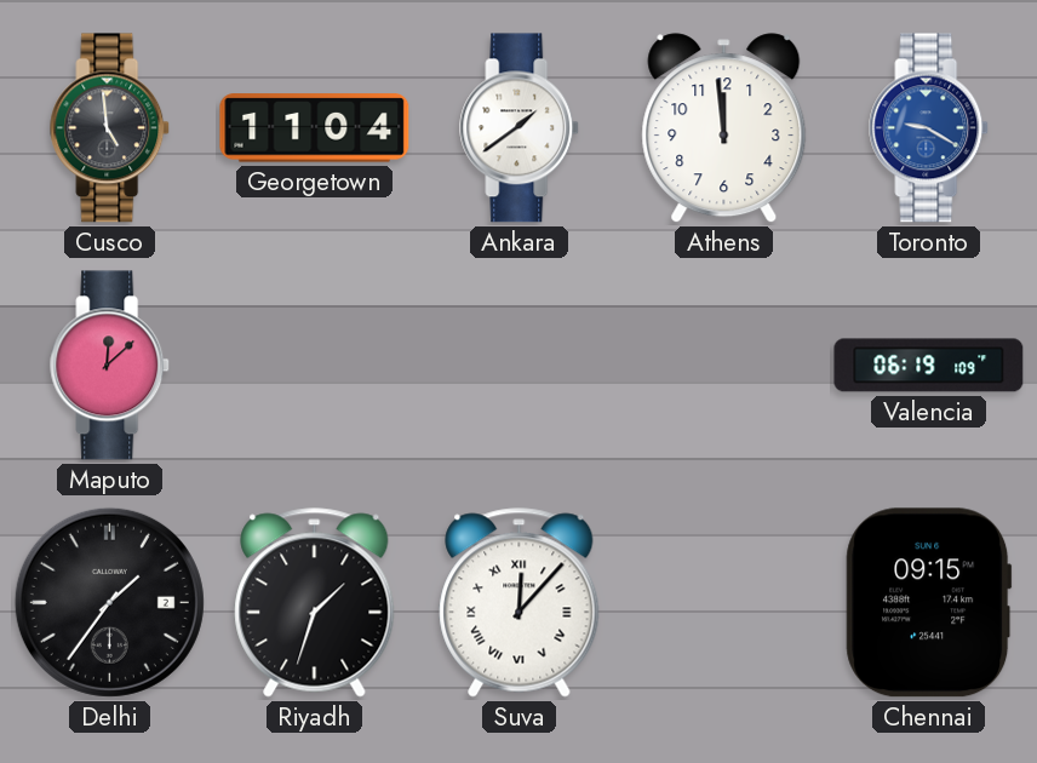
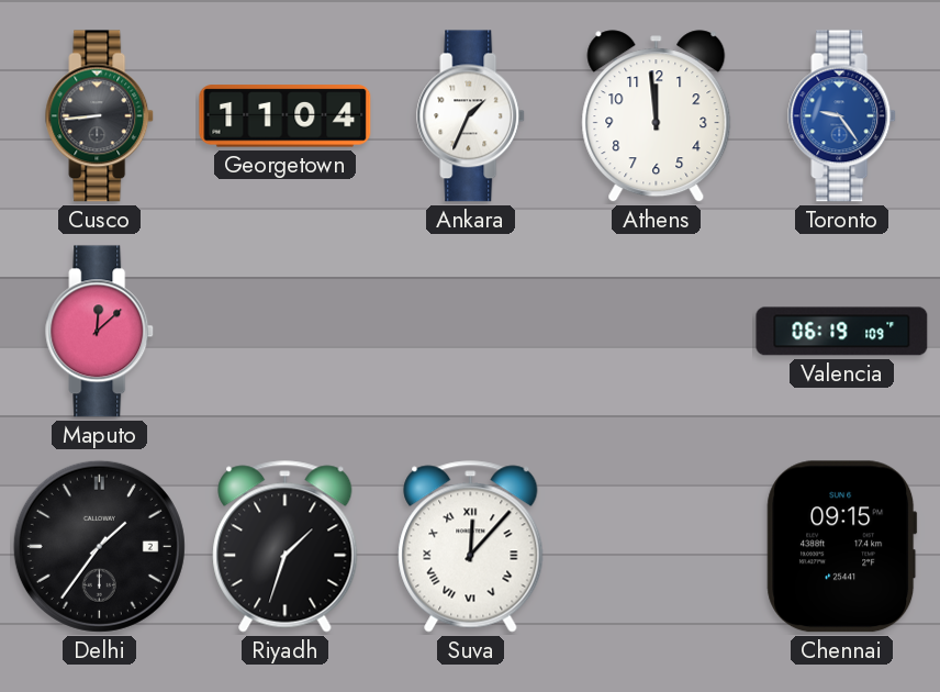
Cusco: 4:59 -> 8:44 (100, 116)
Ankara: 1:39 -> 1:34 (471, 116)
Toronto: 9:20 -> 9:24 (842, 116)
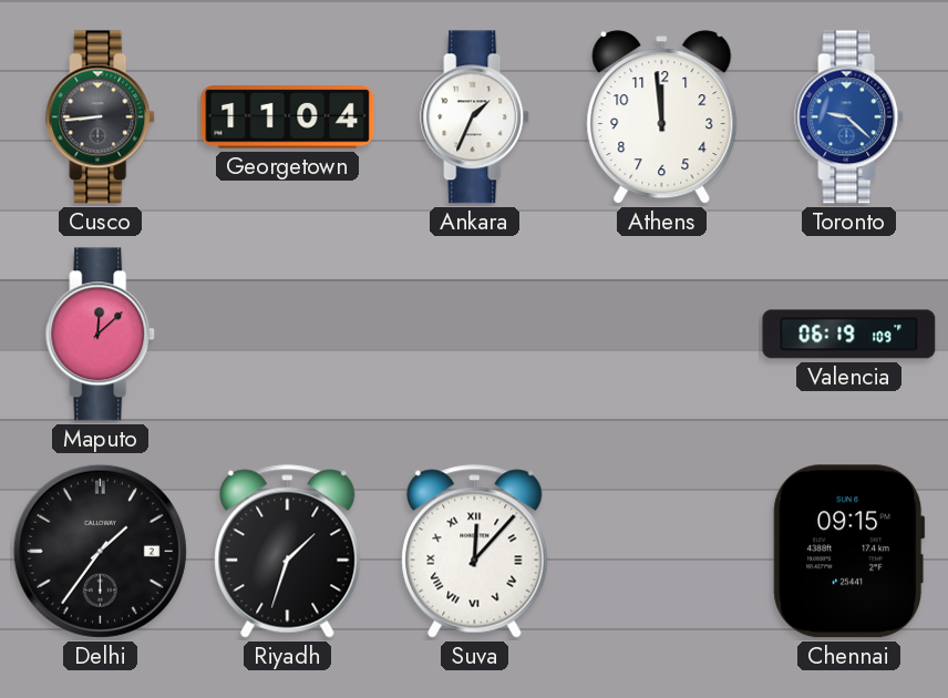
Toronto: 9:24 -> 9:22 (849, 117)
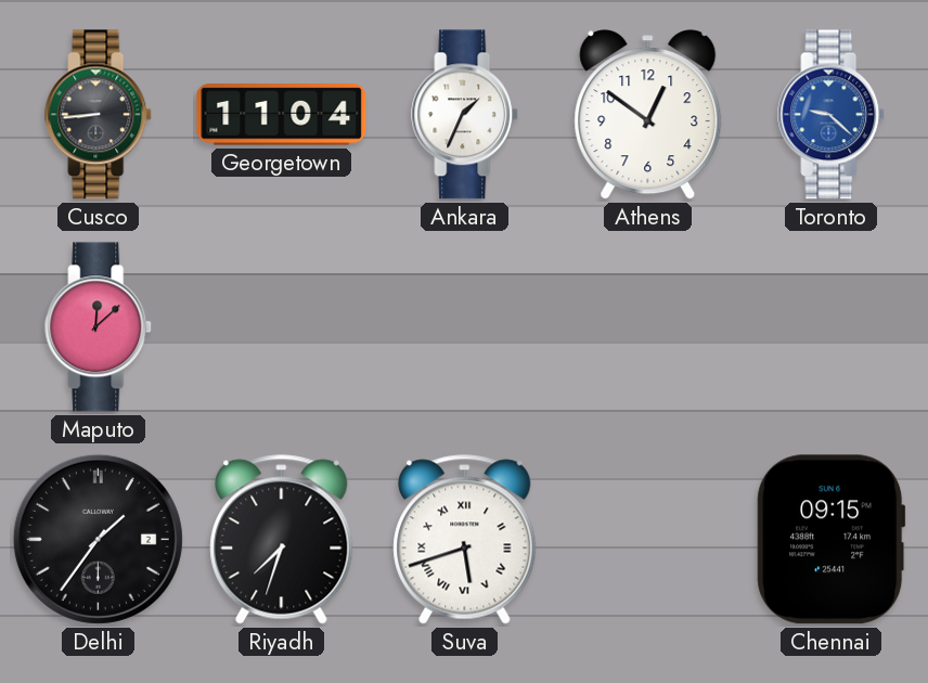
Athens: 11:59 -> 12:51 (648, 115)
Valencia: 06:19 -> none (849, 335)
Riyadh: 1:33 -> 7:33 (282, 540)
Suva: 12:07 -> 5:42 (465, 540)
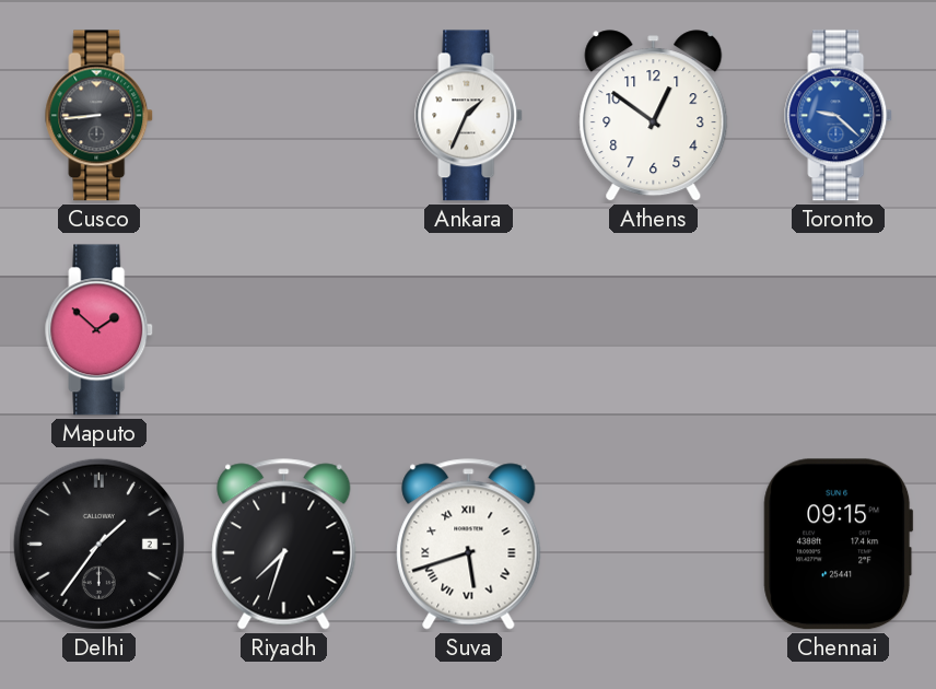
Georgetown: 11:04 -> none (282, 115)
Maputo: 12:08 -> 1:52 (100, 330)
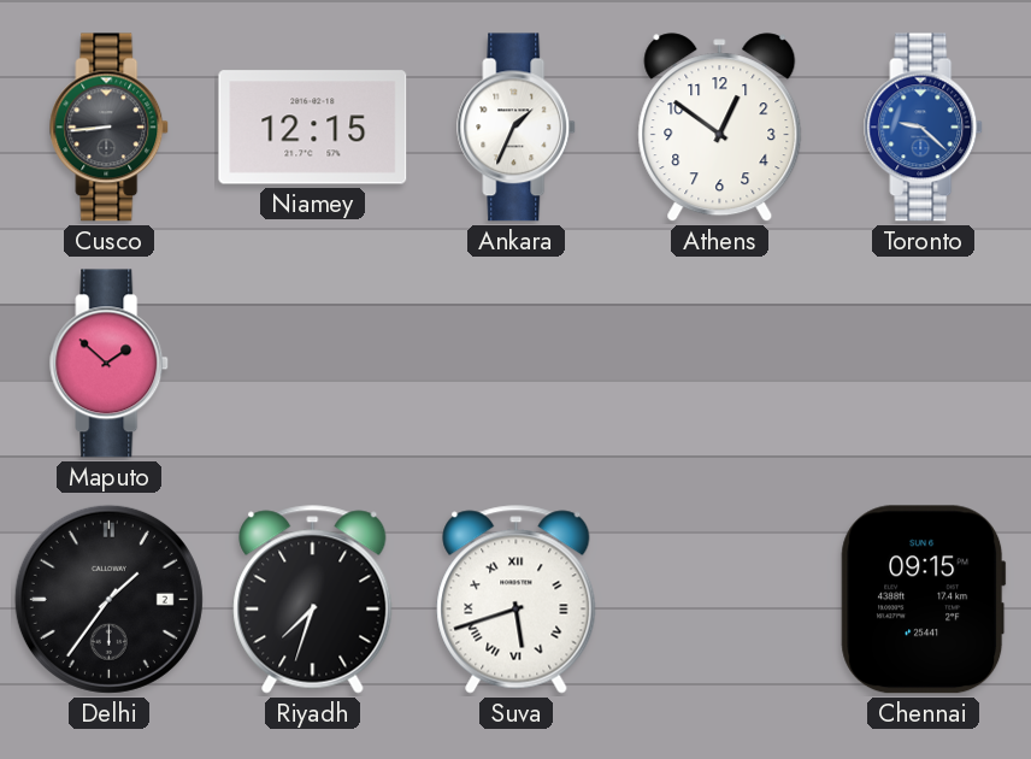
Niamey: none -> 12:15 (313, 128)
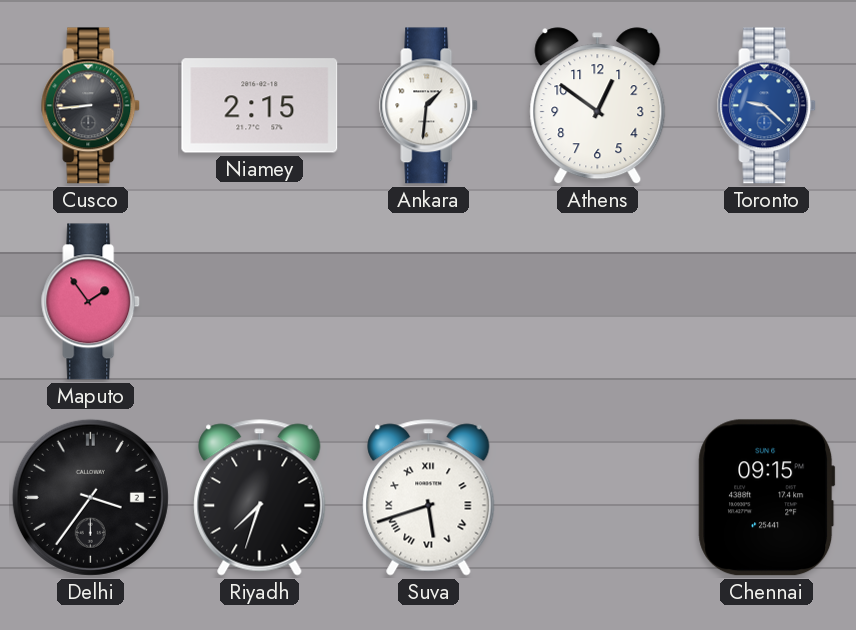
Niamey: 12:15 -> 2:15 (260, 106)
Ankara: 1:34 -> 1:31 (429, 106)
Maputo: 1:52 -> 1:54 (91, 302)
Delhi: 1:36 -> 3:36 (90, 497)
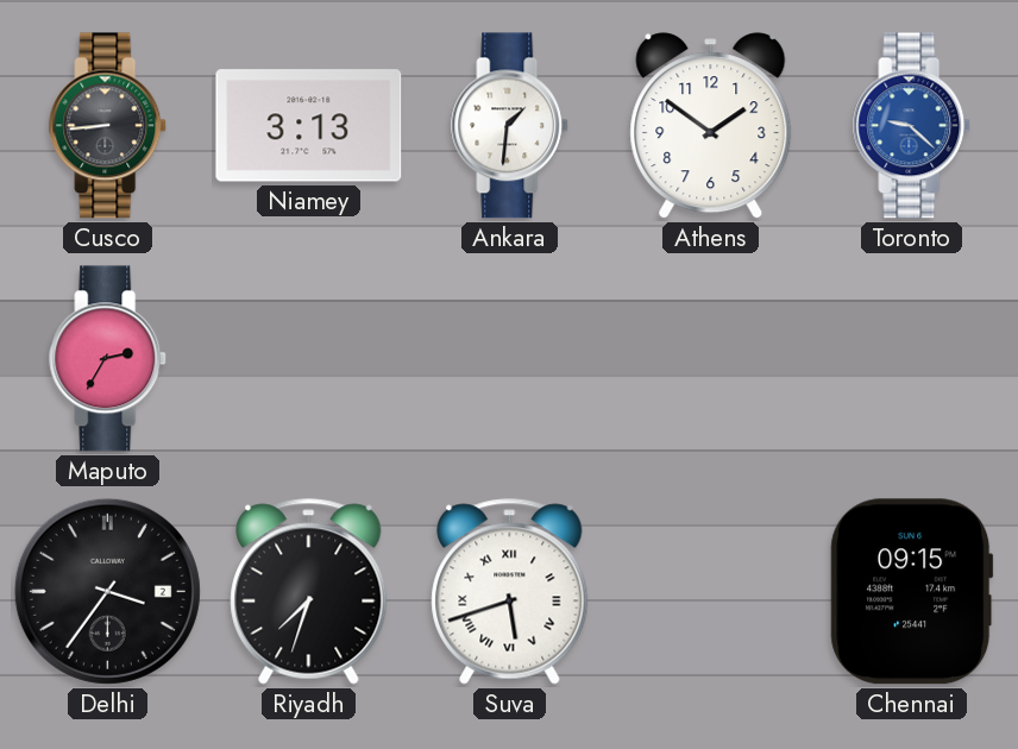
Niamey: 2:15 -> 3:13 (309, 126)
Athens: 12:51 -> 1:51 (711, 126)
Maputo: 1:54 -> 2:35 (108, 359)
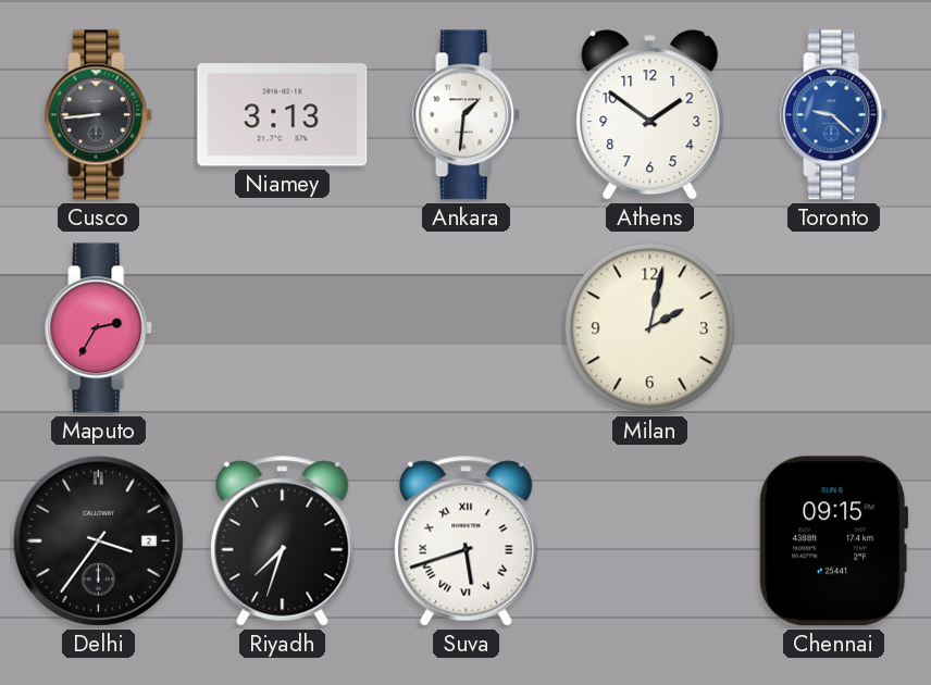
Milan: none -> 2:02 (650, 328)
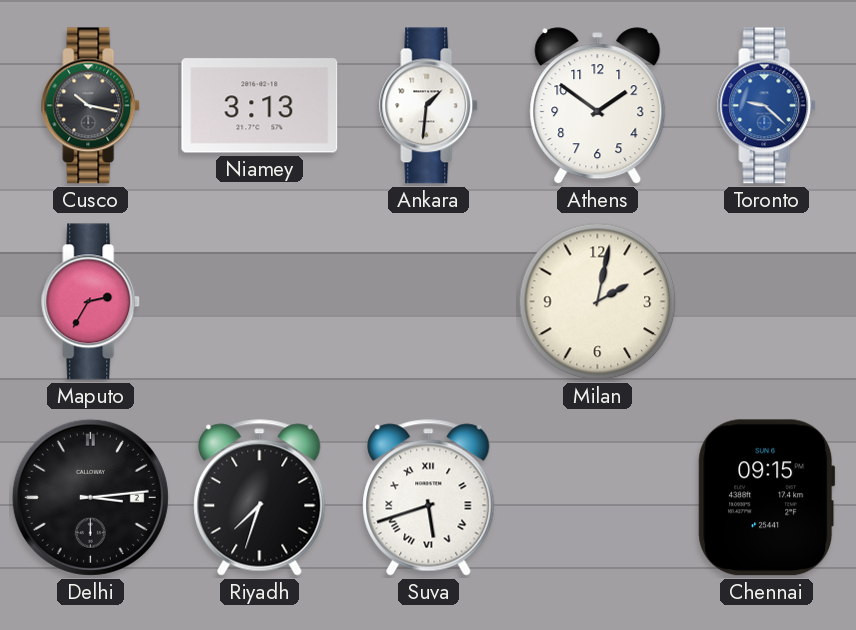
Cusco: 8:44 -> 10:17 (91, 106)
Delhi: 3:36 -> 3:14 (90, 497)
